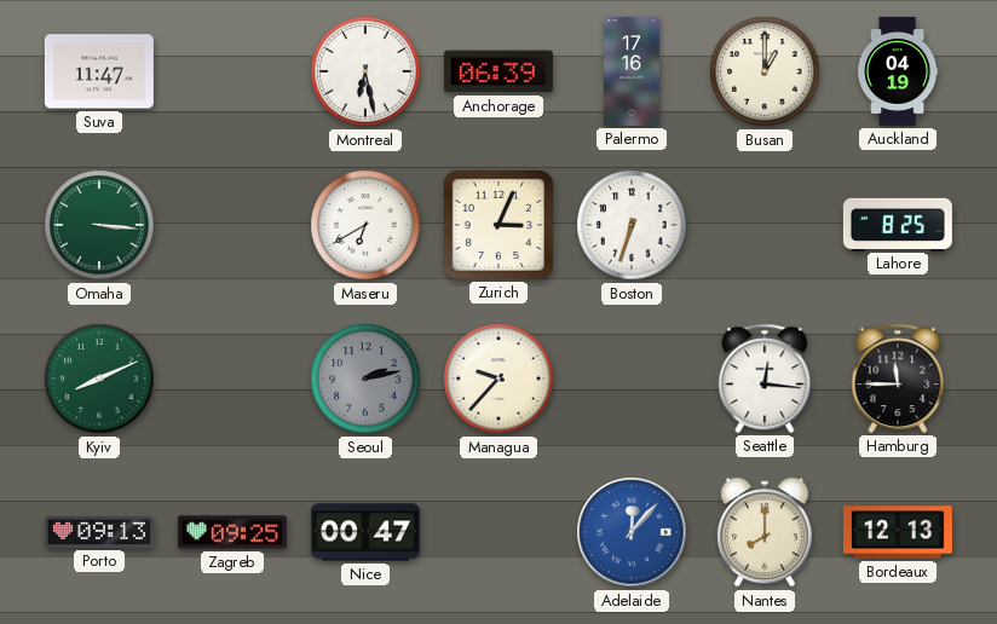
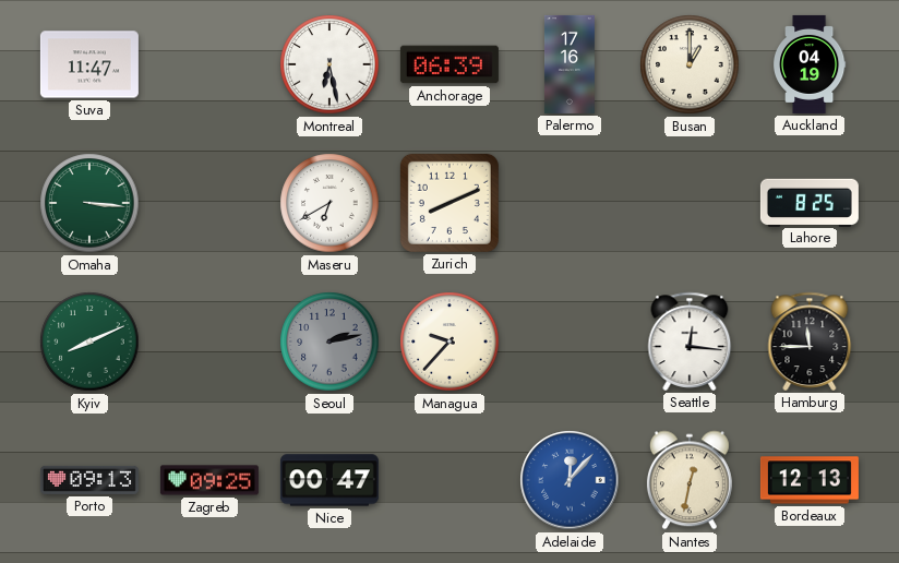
Zurich: 3:04 -> 8:11 (449, 203)
Boston: 6:33 -> none (632, 225)
Nantes: 8:00 -> 12:32 (690, 480)
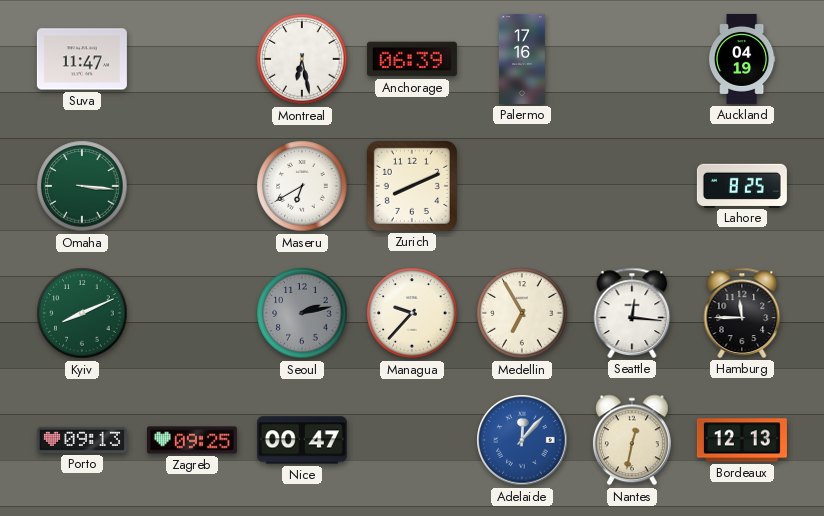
Busan: 1:00 -> none (690, 64)
Medellin: none -> 6:55 (522, 313)
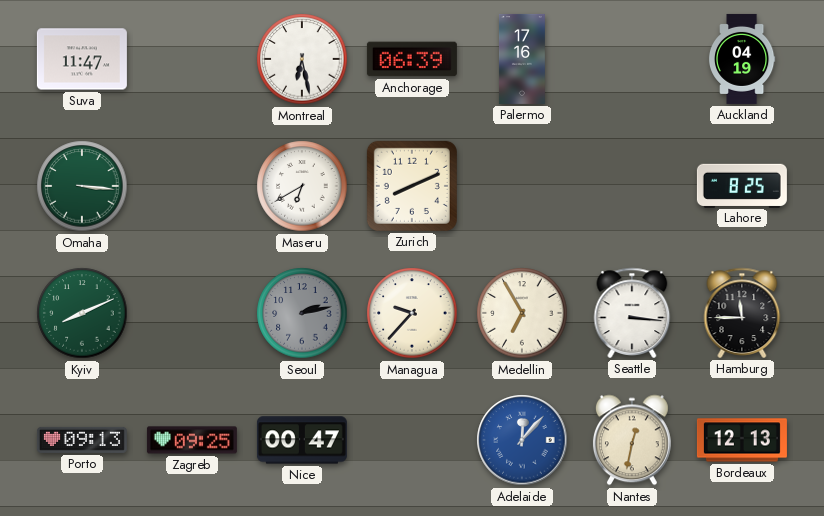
Seattle: 12:16 -> 3:16 (632, 313)
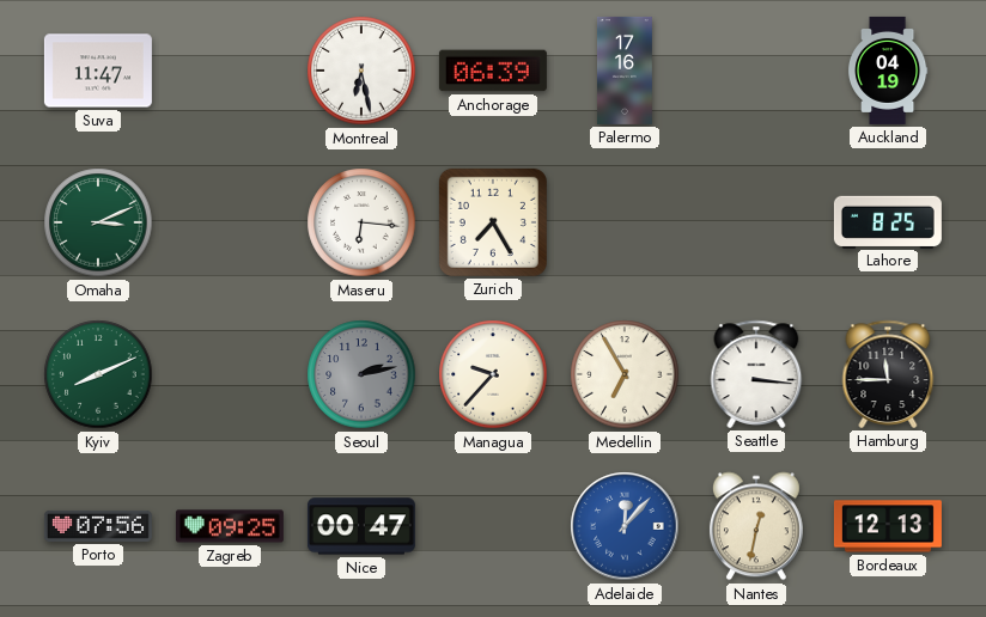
Omaha: 3:16 -> 3:11 (98, 222)
Maseru: 6:40 -> 6:16 (361, 222)
Zurich: 8:11 -> 7:25 (493, 222)
Porto: 09:13 -> 07:56 (98, 526)
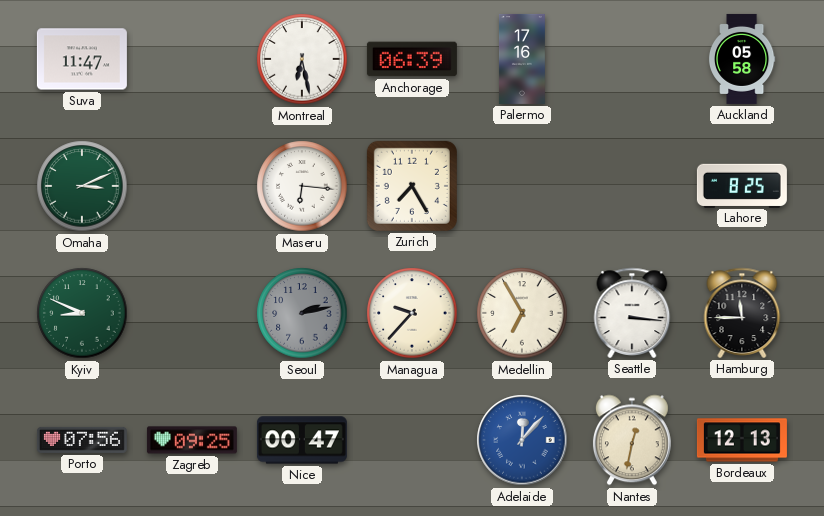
Auckland: 04:19 -> 05:58 (742, 59)
Kyiv: 8:11 -> 8:49 (82, 313)
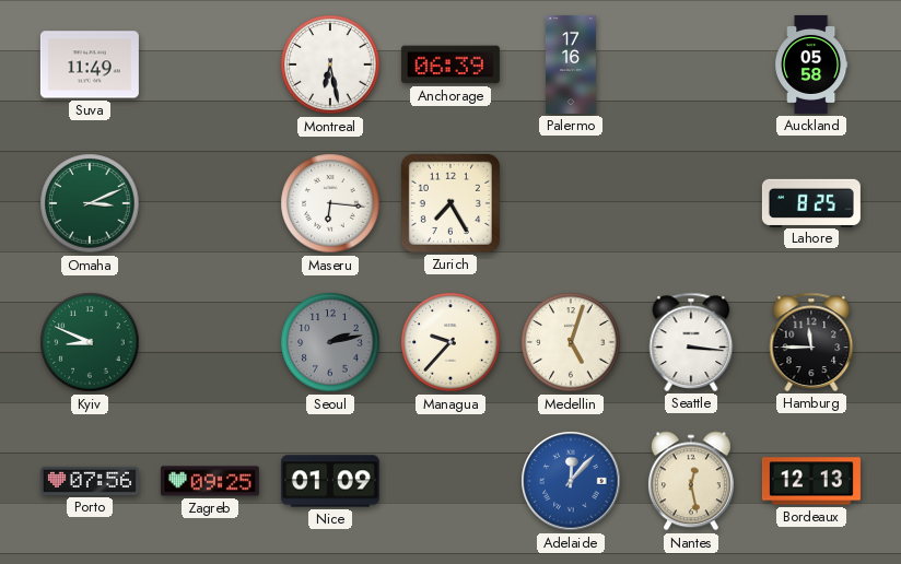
Suva: 11:47 -> 11:49 (90, 64)
Medellin: 6:55 -> 5:03 (571, 342)
Nice: 00:47 -> 01:09 (330, 481)
Nantes: 12:32 -> 12:28 (691, 481)
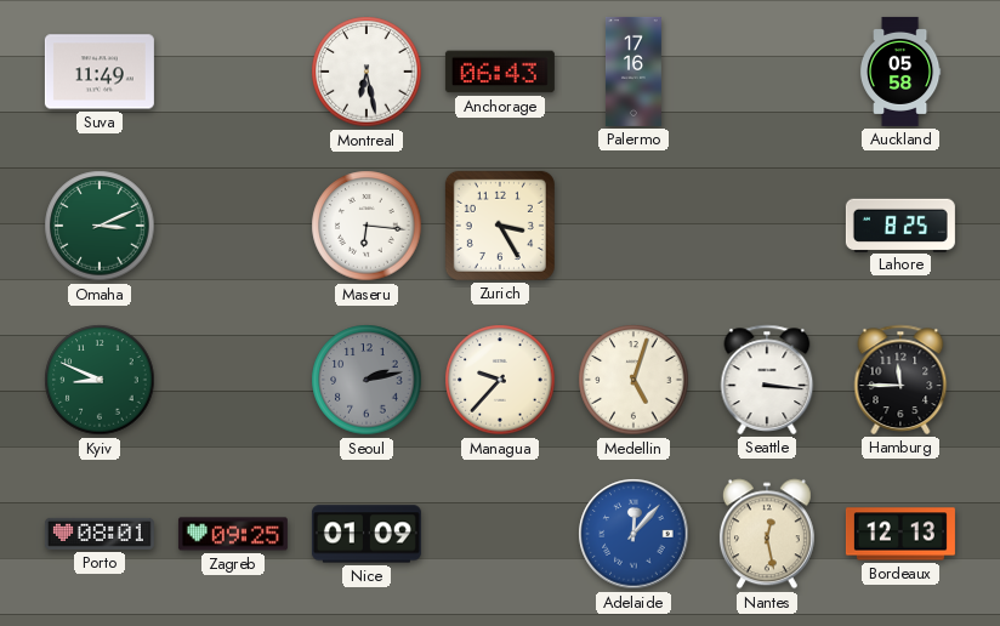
Anchorage: 06:39 -> 06:43 (500, 72)
Zurich: 7:25 -> 3:25 (500, 226)
Porto: 07:56 -> 08:01 (100, 534)
